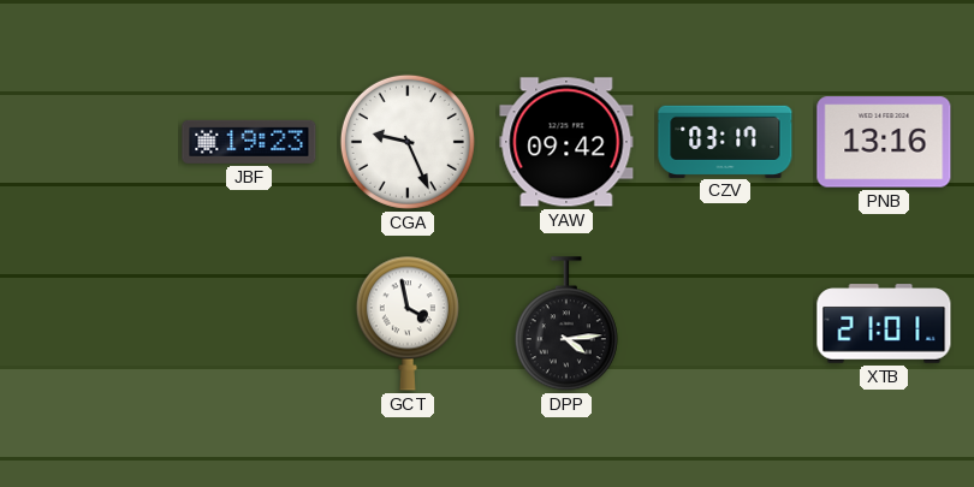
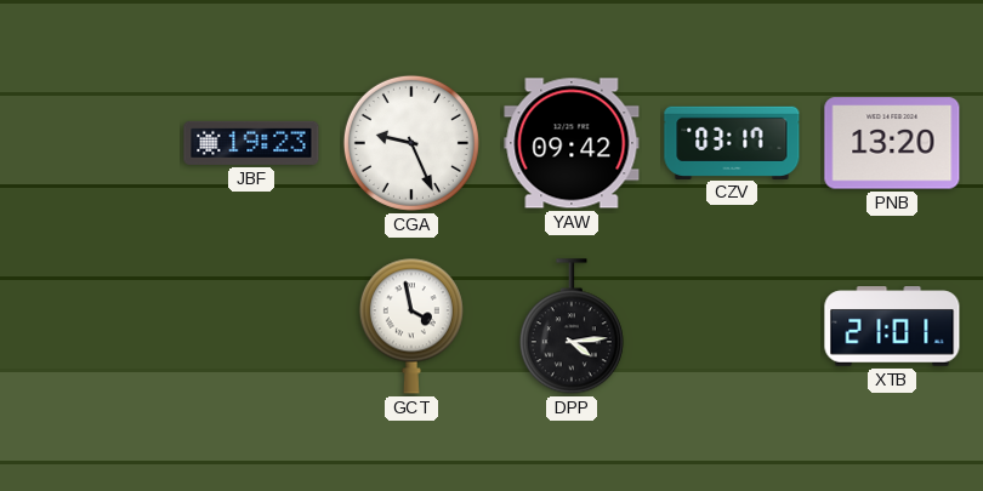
PNB: 13:16 -> 13:20 (892, 143)
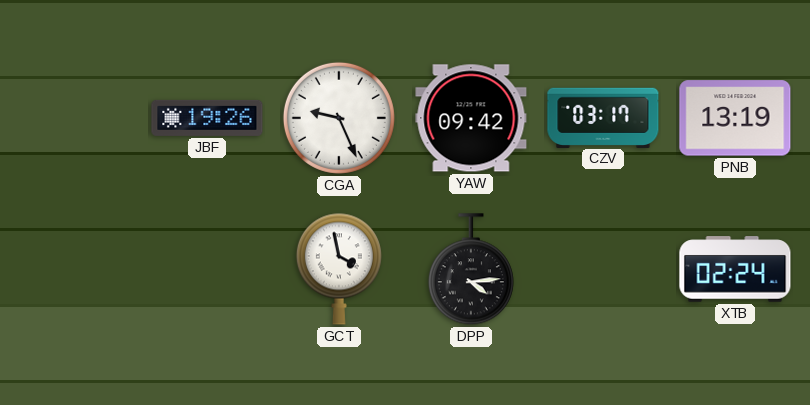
JBF: 19:23 -> 19:26 (207, 118)
PNB: 13:20 -> 13:19 (735, 118)
XTB: 21:01 -> 02:24 (735, 269)
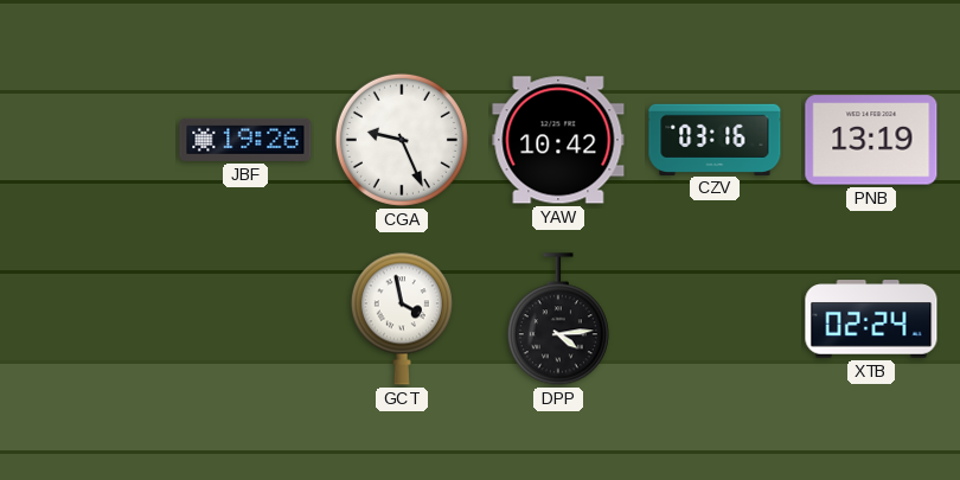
YAW: 09:42 -> 10:42 (558, 140)
CZV: 03:17 -> 03:16 (715, 139)
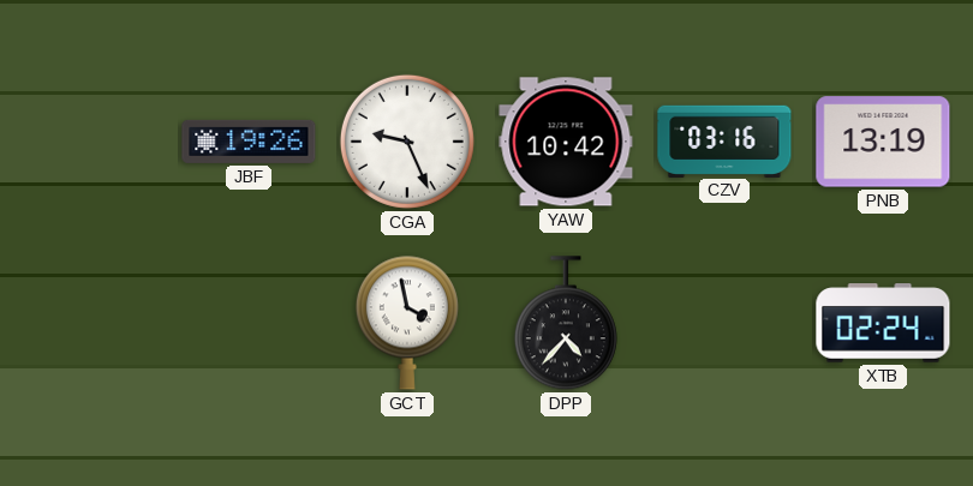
DPP: 4:14 -> 4:37 (566, 324)
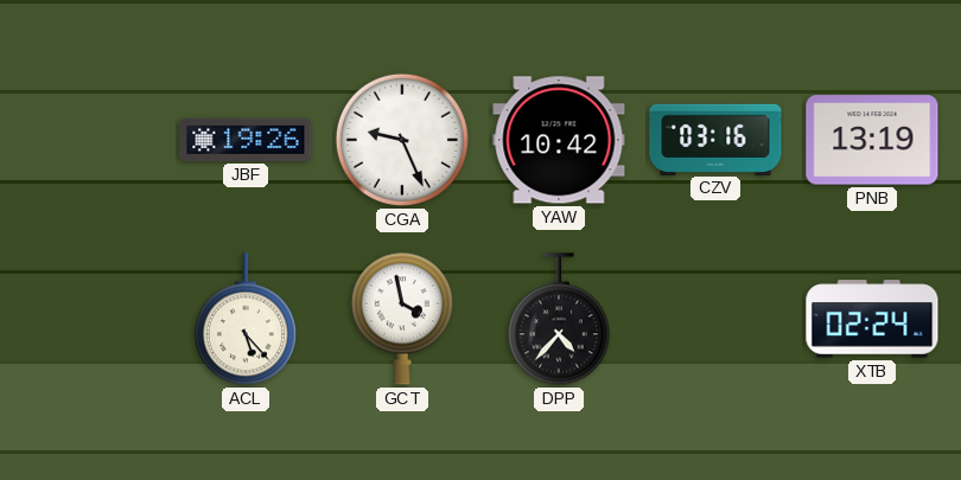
ACL: none -> 5:23 (246, 320)
